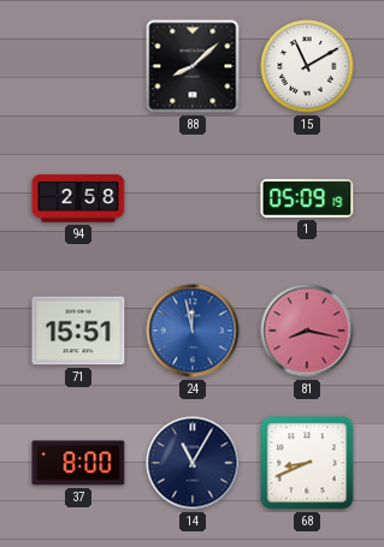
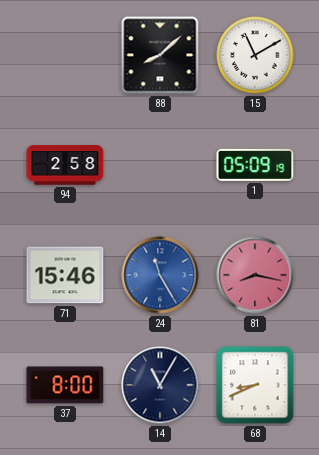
71: 15:51 -> 15:46 (65, 275)
24: 11:58 -> 11:25 (160, 275)
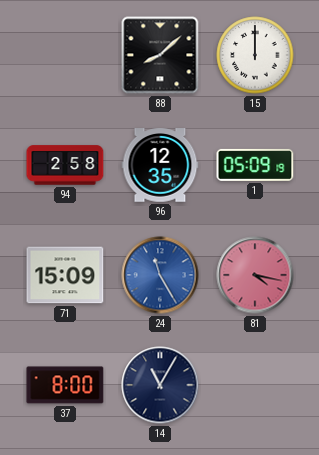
15: 11:10 -> 12:00 (255, 55)
96: none -> 12:35 (160, 165)
71: 15:46 -> 15:09 (65, 275)
81: 8:17 -> 4:17 (255, 275)
68: 8:41 -> none (255, 385)
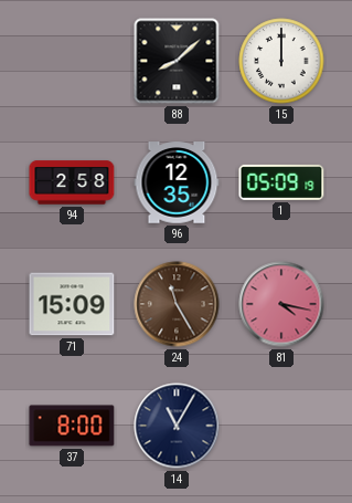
24 dial: blue -> brown (177, 304)
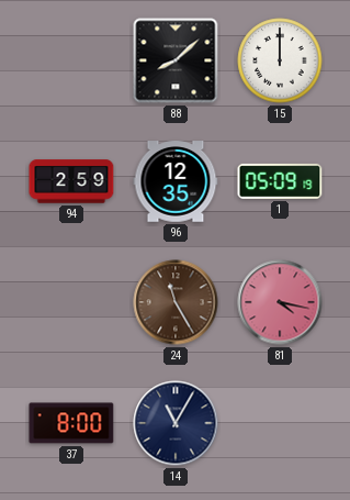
94: 2:58 -> 2:59 (71, 181)
71: 15:09 -> none (72, 304)
